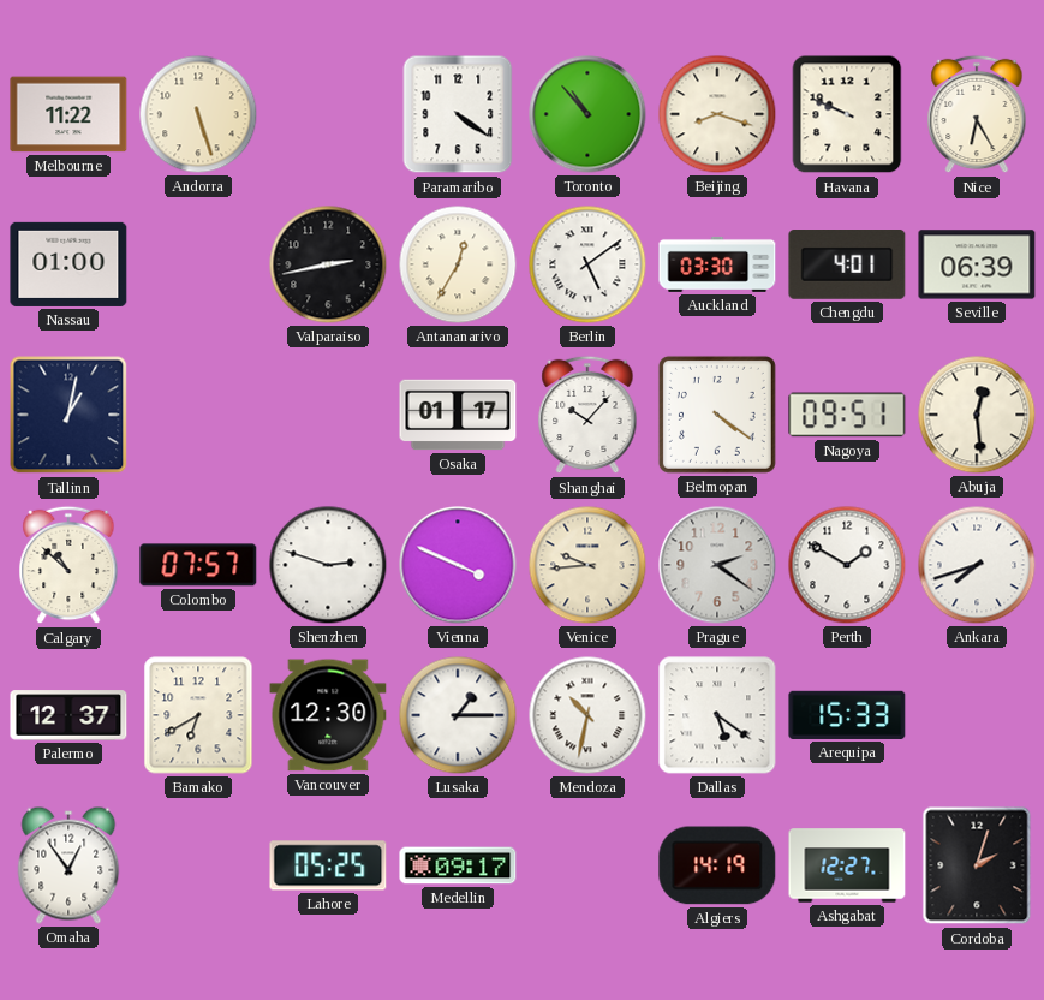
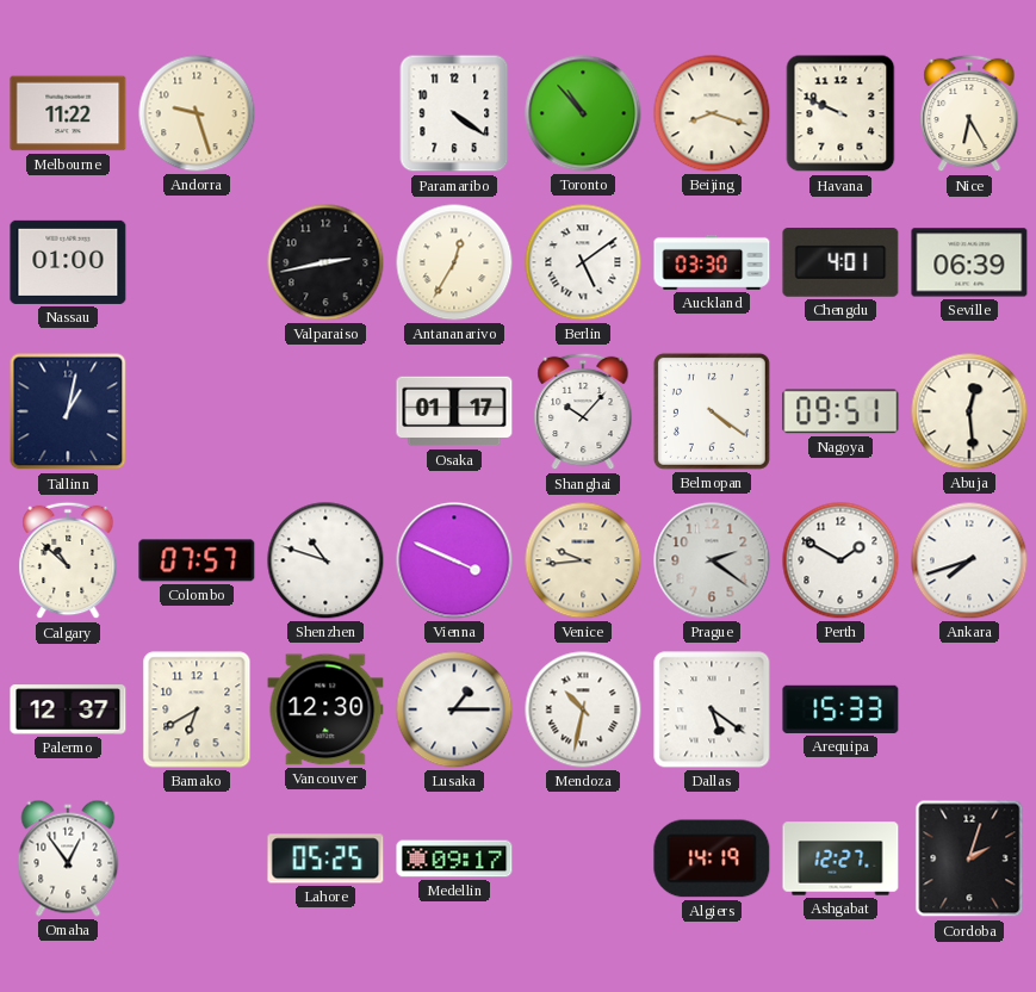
Andorra: 5:27 -> 9:27 (197, 113)
Shenzhen: 2:48 -> 10:48 (325, 560)
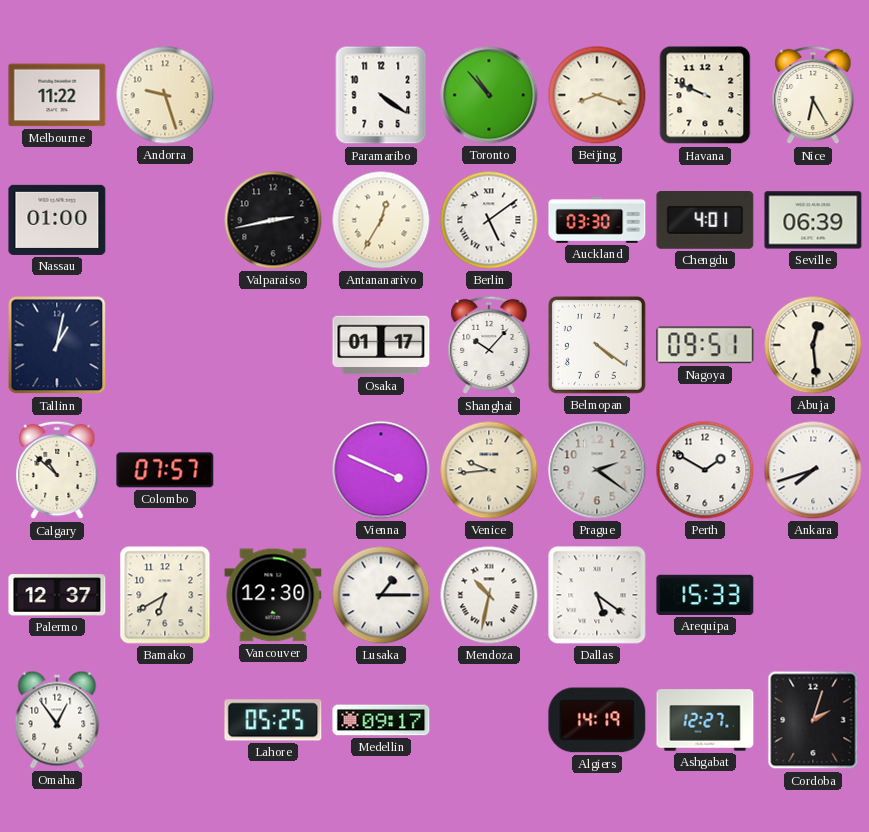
Shenzhen: 10:48 -> none (325, 560)
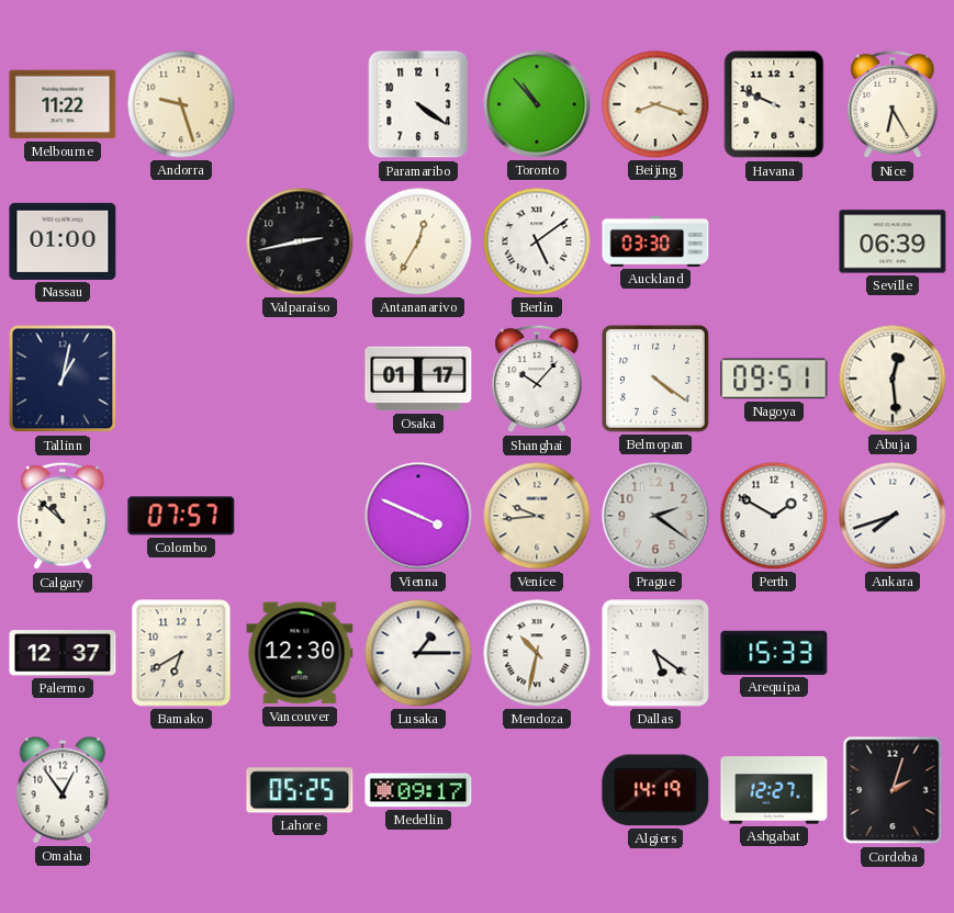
Chengdu: 4:01 -> none (705, 221)
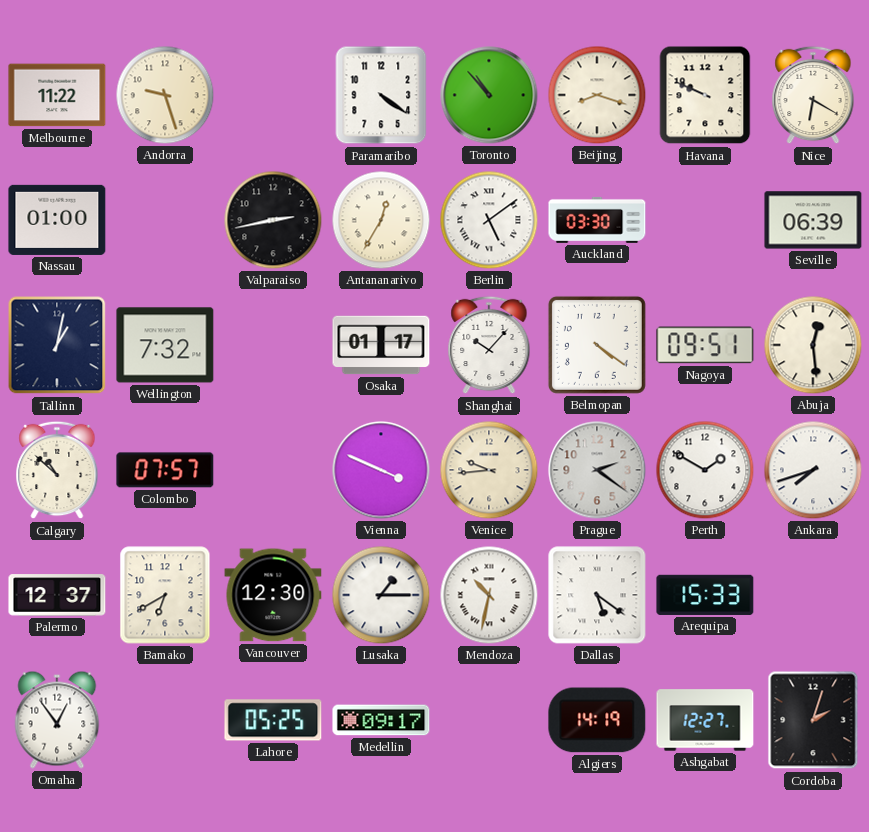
Nice: 6:25 -> 6:20 (813, 95)
Wellington: none -> 7:32 (165, 345)
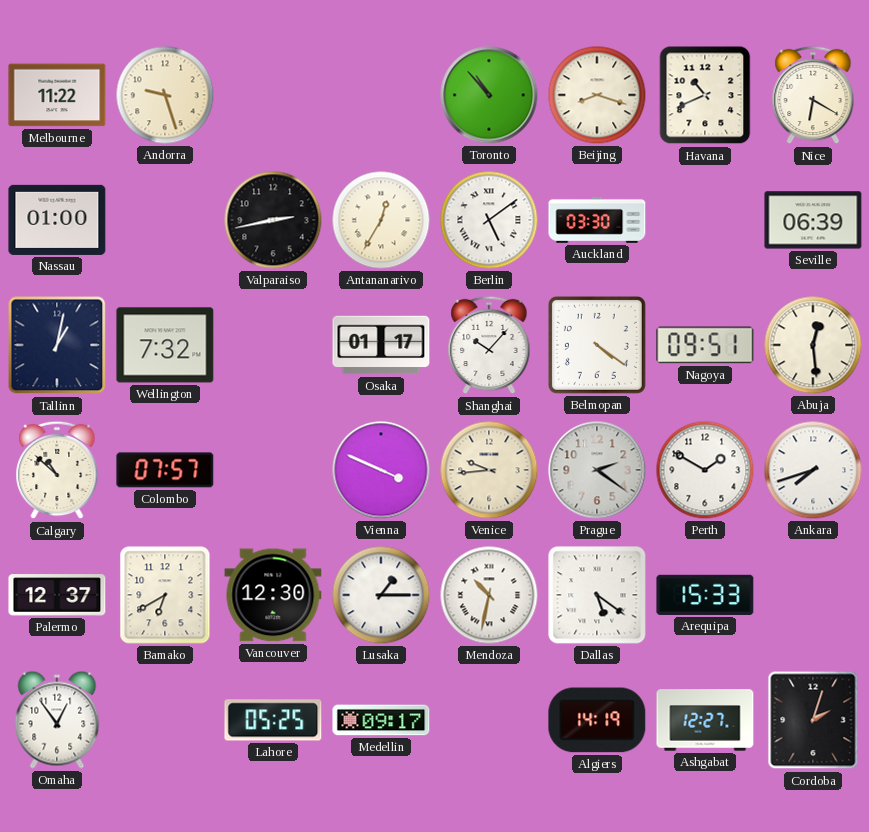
Paramaribo: 4:21 -> none (381, 95)
Havana: 9:49 -> 10:41 (705, 95)
